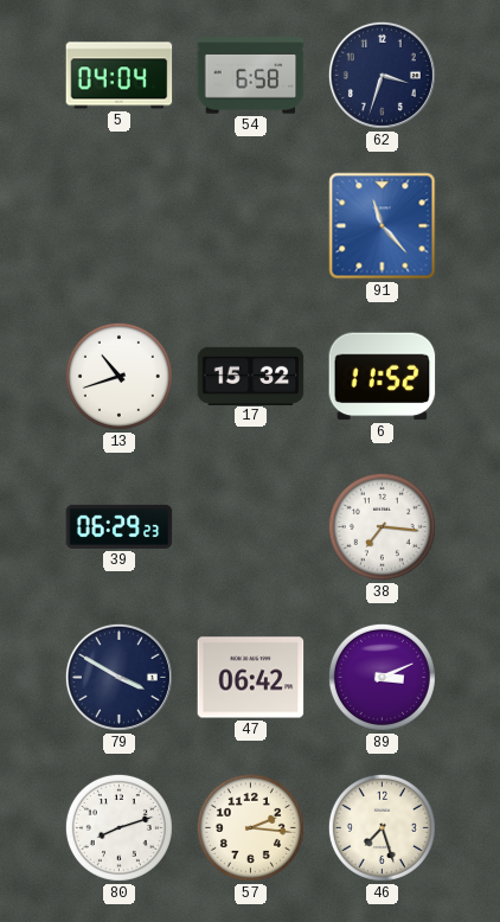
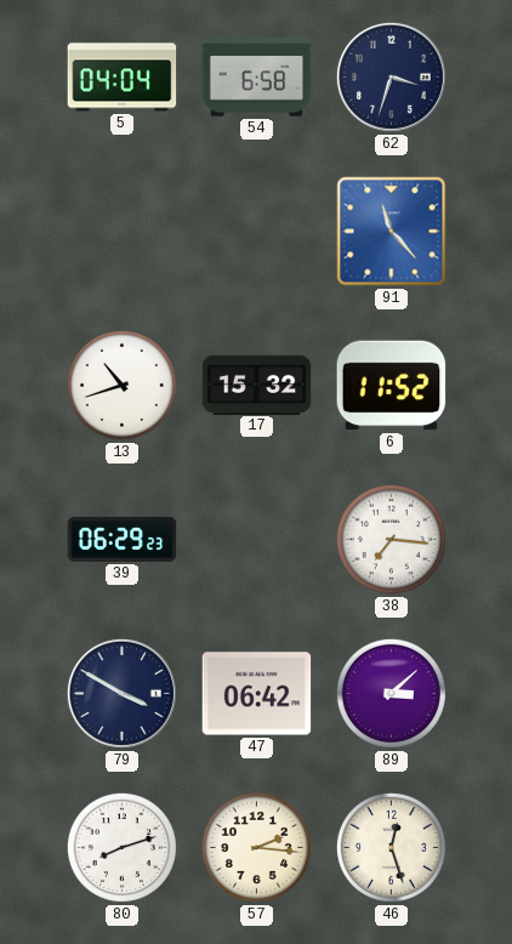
89: 3:11 -> 3:08 (391, 693)
46: 7:27 -> 12:27 (391, 847)
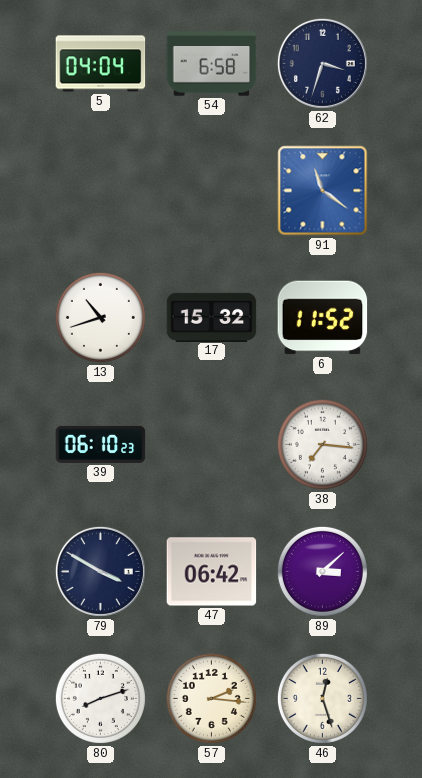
91: 11:23 -> 11:21 (323, 191)
39: 06:29 -> 06:10 (101, 444)
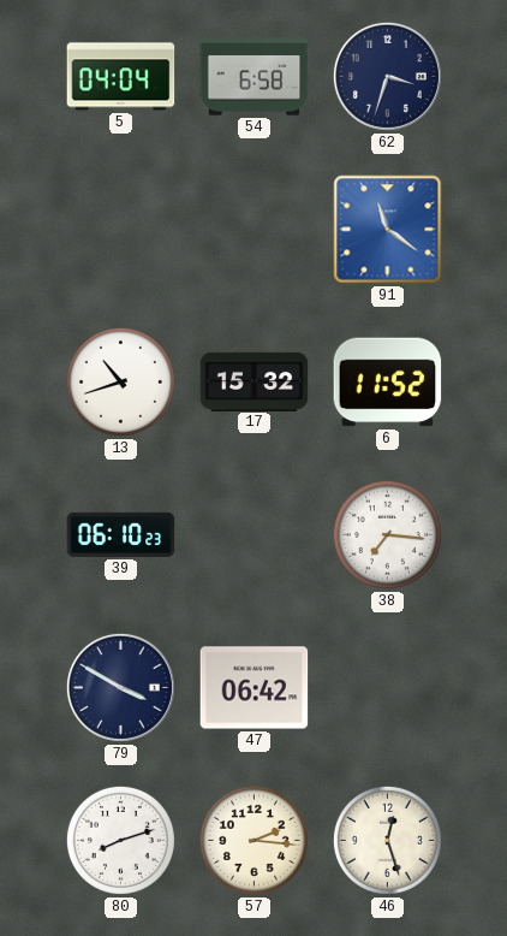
89: 3:08 -> none (322, 571)
